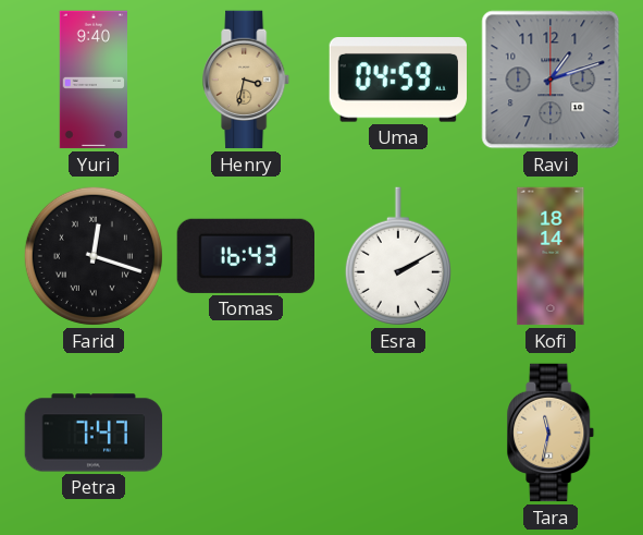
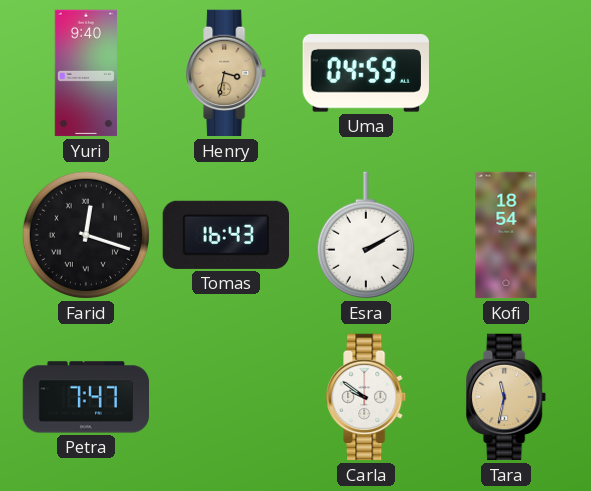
Ravi: 1:12 -> none (551, 80)
Kofi: 18:14 -> 18:54 (506, 235)
Carla: none -> 9:51 (367, 397)
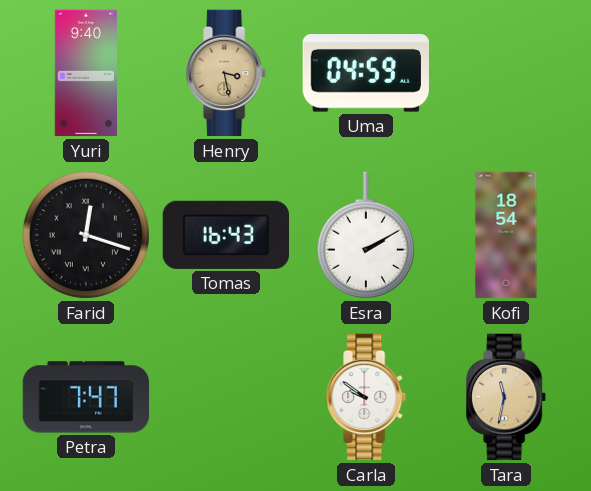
Henry: 3:32 -> 3:28 (227, 73)
